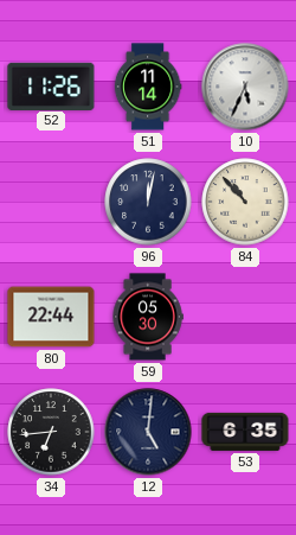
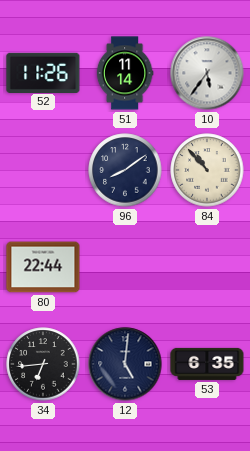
10: 5:34 -> 5:36 (207, 73)
96: 12:02 -> 8:09 (125, 170)
59: 05:30 -> none (148, 317)
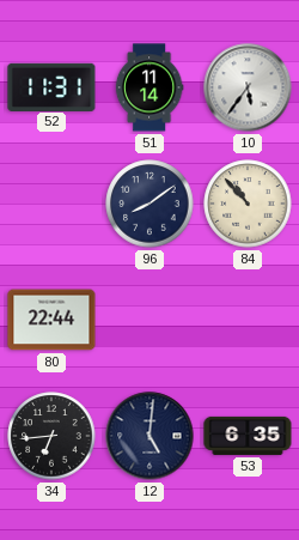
52: 11:26 -> 11:31 (51, 86)
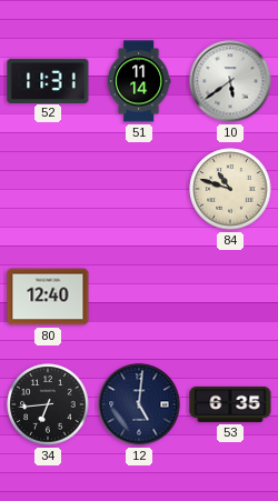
10: 5:36 -> 5:39 (230, 81)
96: 8:09 -> none (149, 204)
84: 10:53 -> 10:48 (230, 189)
80: 22:44 -> 12:40 (48, 297)
